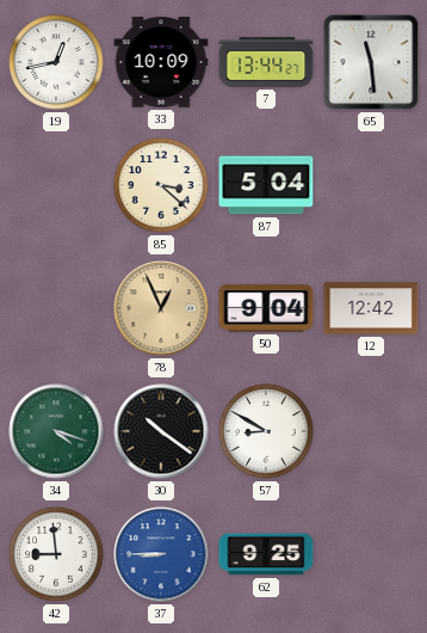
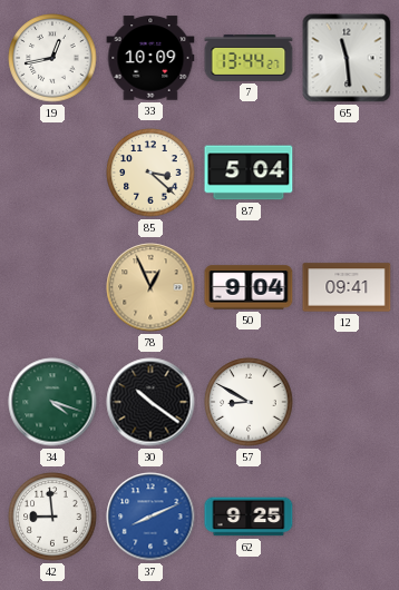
12: 12:42 -> 09:41 (347, 287)
37: 8:45 -> 8:11 (150, 517)
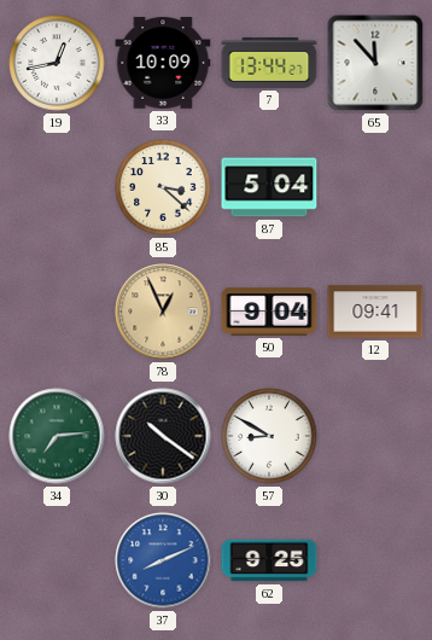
65: 11:29 -> 11:53 (375, 63)
34: 4:18 -> 7:14 (57, 436)
42: 8:59 -> none (52, 517)
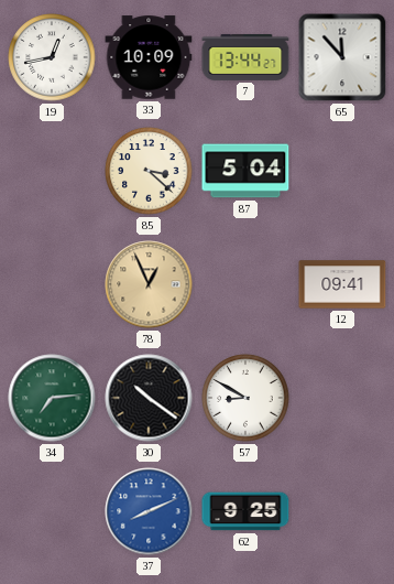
50: 9:04 -> none (269, 312)
